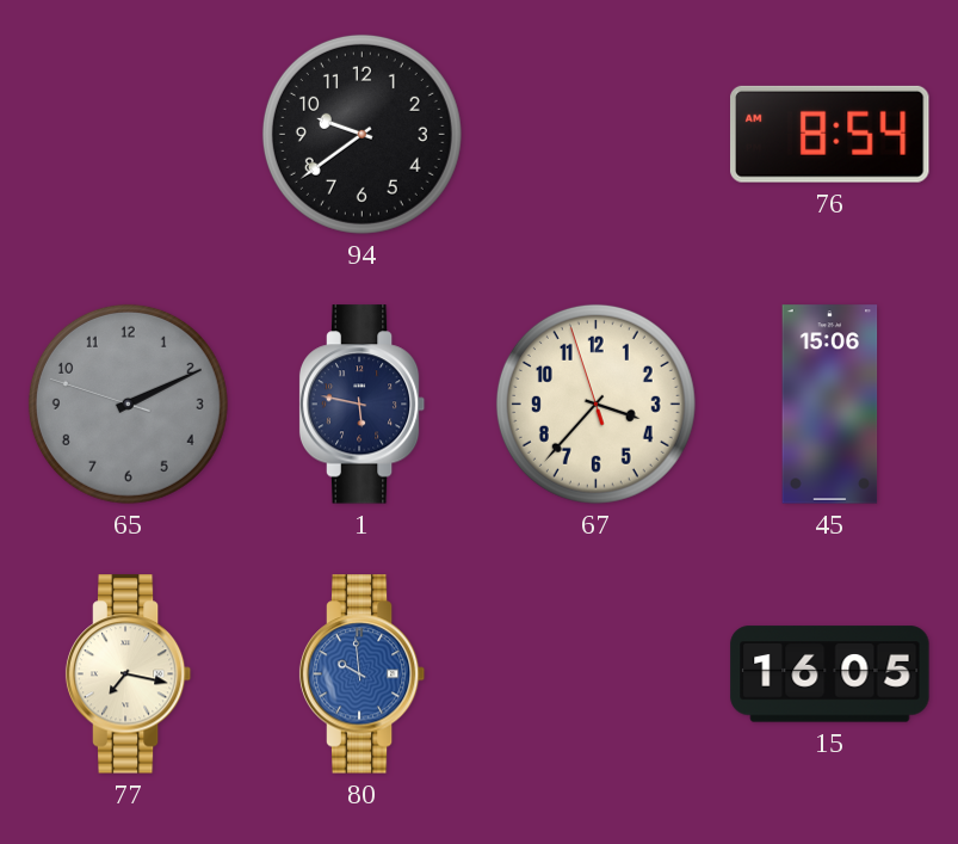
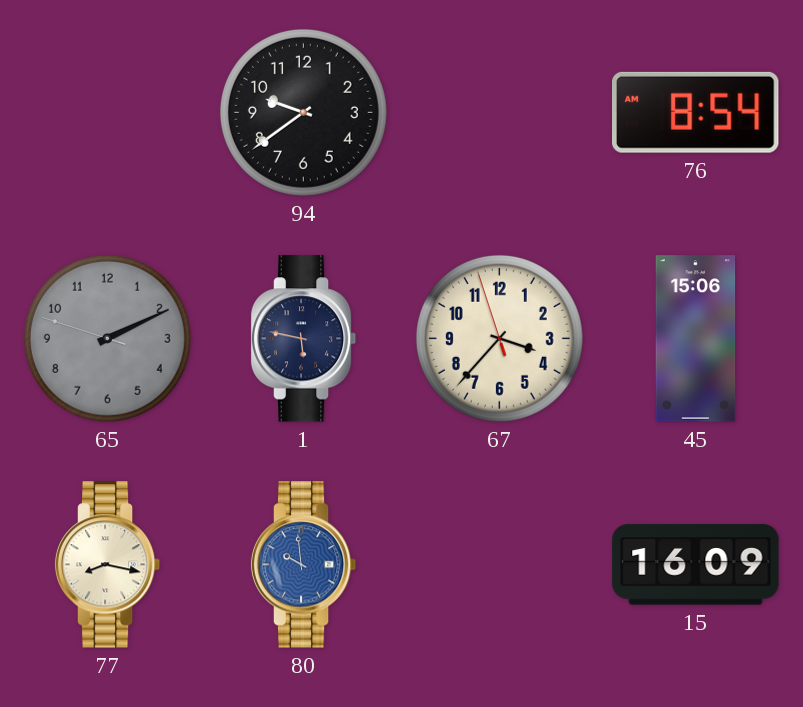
77: 7:17 -> 8:17 (108, 565)
15: 16:05 -> 16:09 (696, 565)
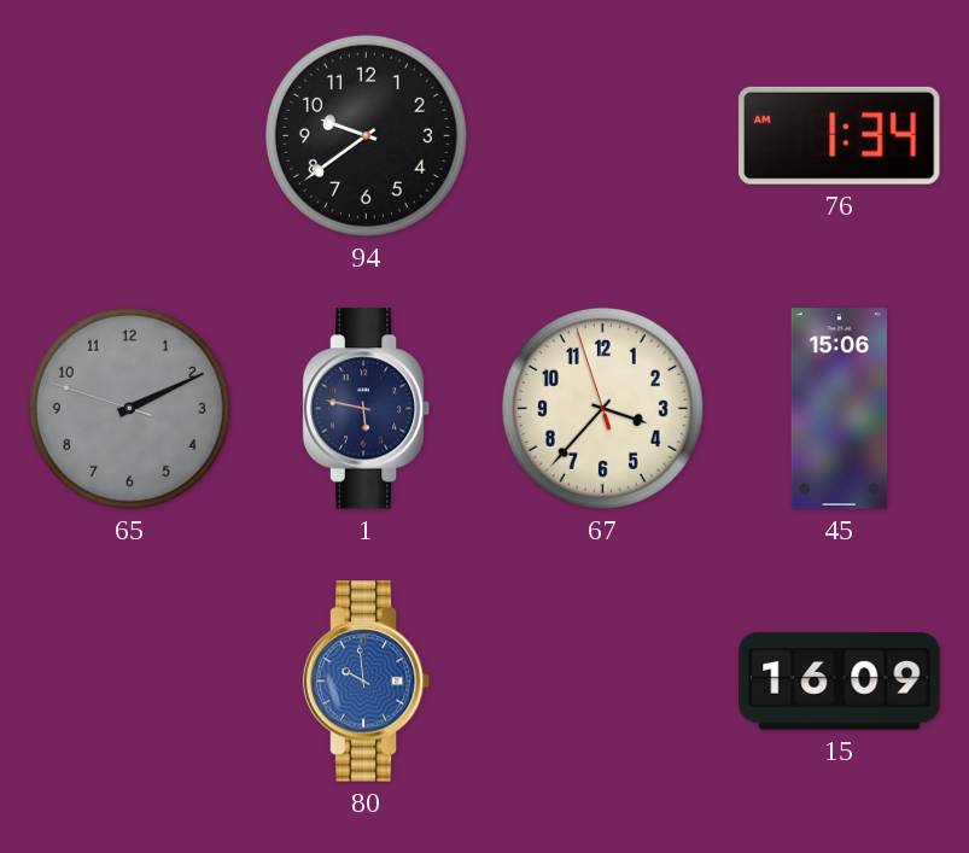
76: 8:54 -> 1:34 (840, 135)
77: 8:17 -> none (108, 565)
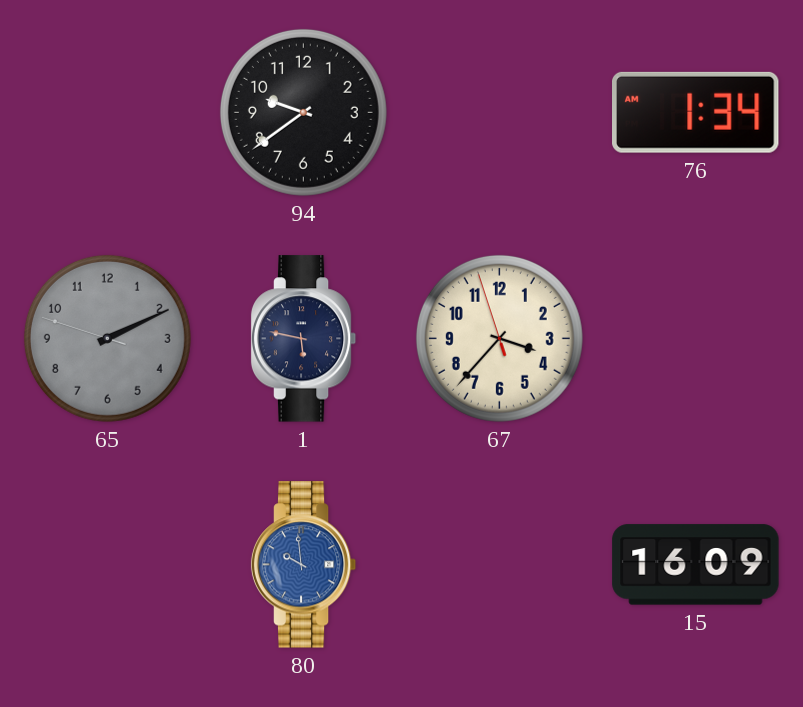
45: 15:06 -> none (840, 409)
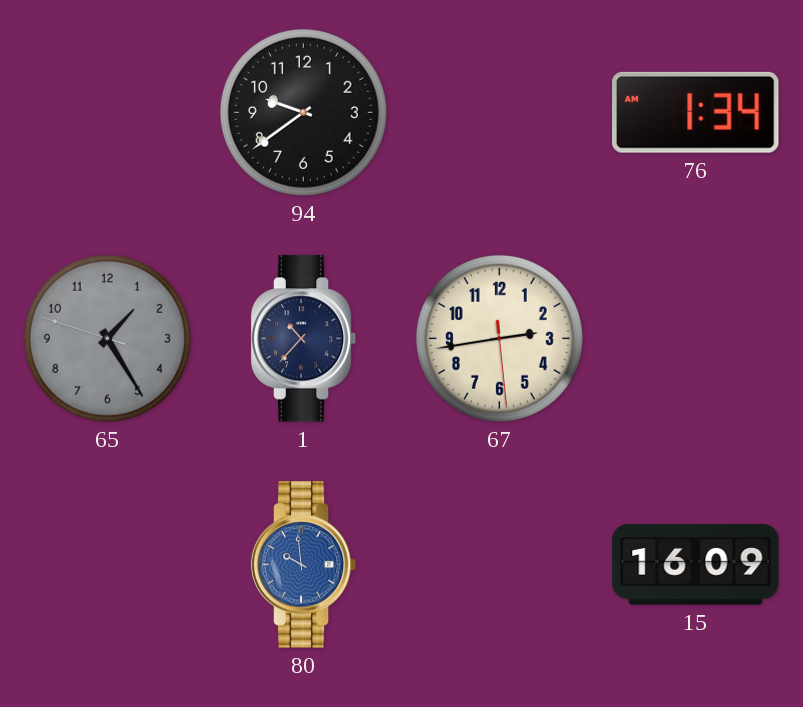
65: 2:10 -> 1:24 (107, 338)
1: 5:47 -> 10:37 (304, 339)
67: 3:36 -> 2:43 (499, 338)
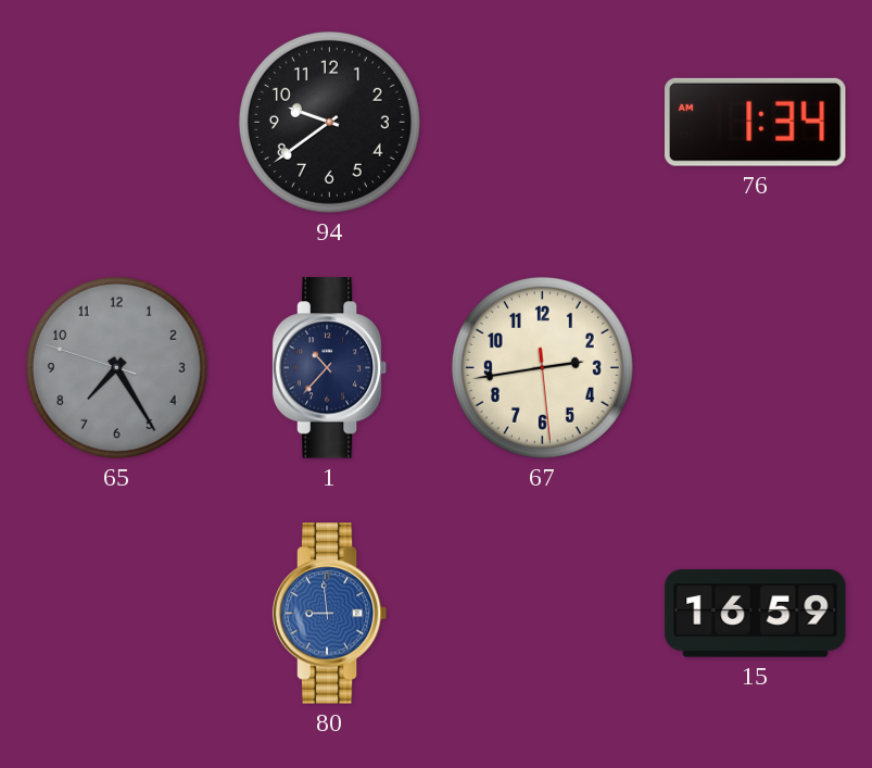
65: 1:24 -> 7:24 (116, 367)
80: 9:59 -> 8:59 (330, 614)
15: 16:09 -> 16:59 (756, 614)
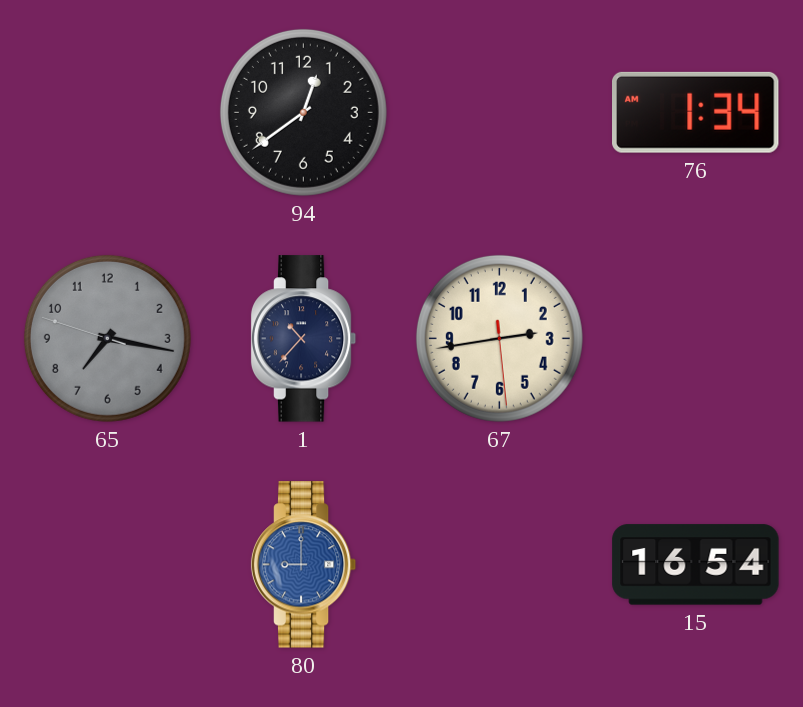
94: 9:39 -> 12:39 (303, 112)
65: 7:24 -> 7:16 (107, 338)
80: 8:59 -> 9:00 (304, 565)
15: 16:59 -> 16:54 (696, 565)
